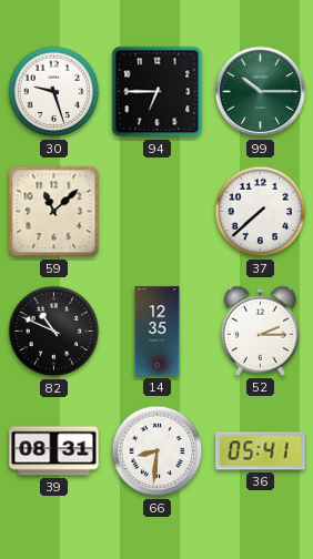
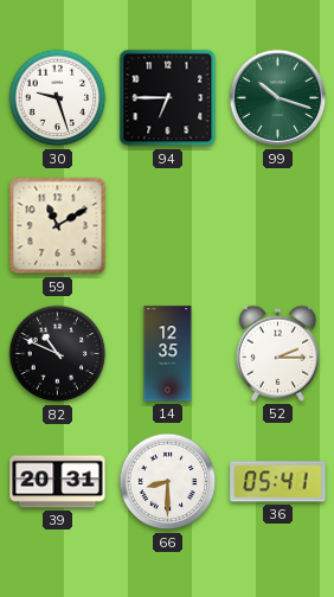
99: 10:15 -> 10:18 (278, 98)
59: 11:08 -> 11:10 (58, 226)
37: 7:38 -> none (261, 212)
39: 08:31 -> 20:31 (58, 482)
66: 8:31 -> 8:30 (168, 482)
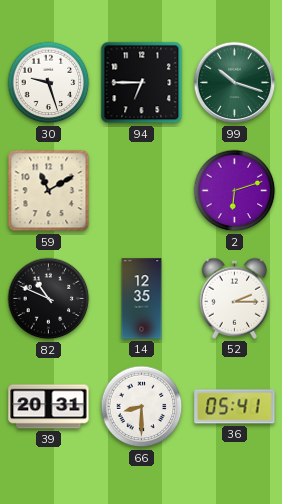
2: none -> 6:12 (235, 191)
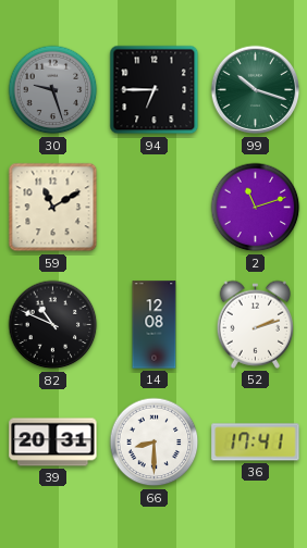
30 dial: white -> grey (53, 90)
2: 6:12 -> 11:12 (256, 208)
14: 12:35 -> 12:08 (155, 325)
52: 2:15 -> 2:12 (256, 324)
36: 05:41 -> 17:41 (256, 443)
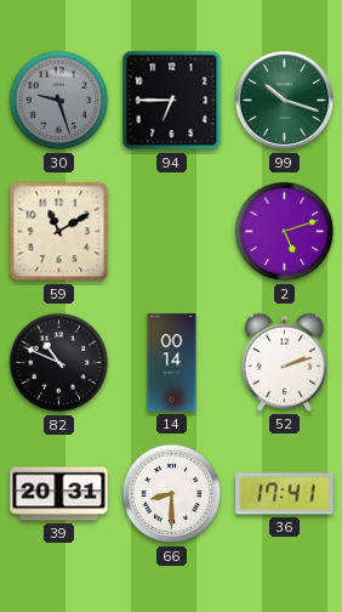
2: 11:12 -> 5:12 (285, 232)
14: 12:08 -> 00:14 (172, 363)
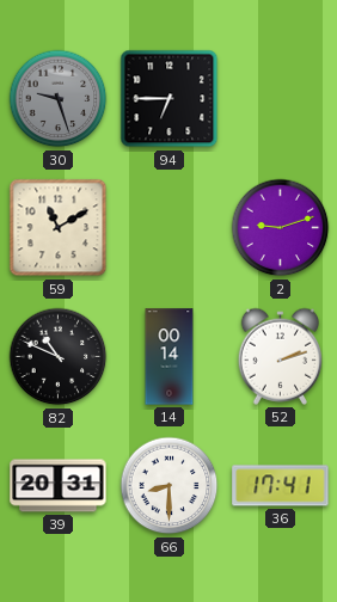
99: 10:18 -> none (285, 101)
2: 5:12 -> 9:12 (281, 228)
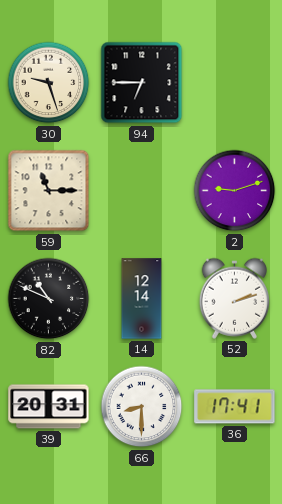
30 dial: grey -> cream (49, 83)
59: 11:10 -> 11:15 (49, 191)
14: 00:14 -> 12:14 (142, 299)
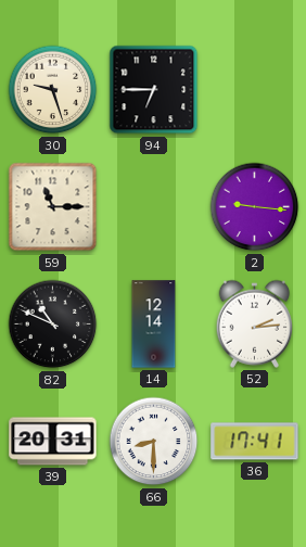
2: 9:12 -> 9:16 (255, 207)
52: 2:12 -> 2:14 (255, 323)
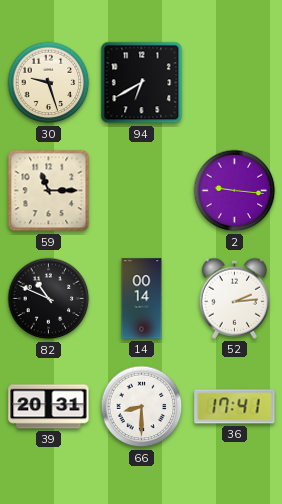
94: 6:45 -> 6:40 (142, 83)
14: 12:14 -> 00:14 (142, 299)
